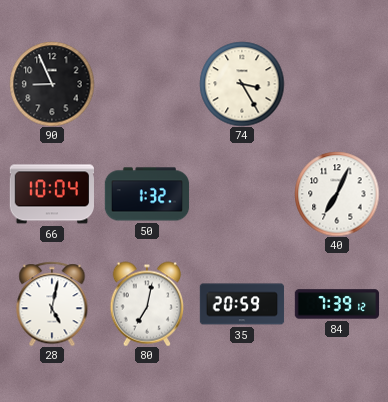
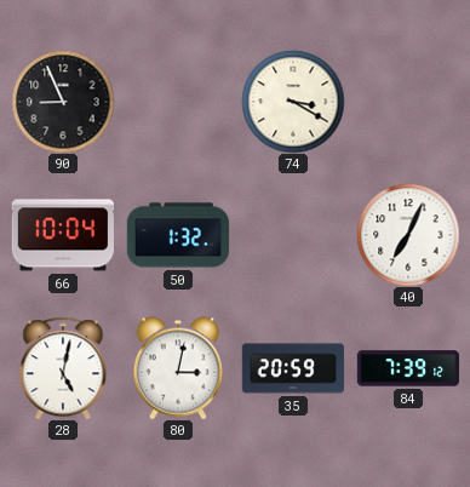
74: 3:25 -> 3:20 (293, 102)
80: 7:02 -> 3:02 (177, 368)
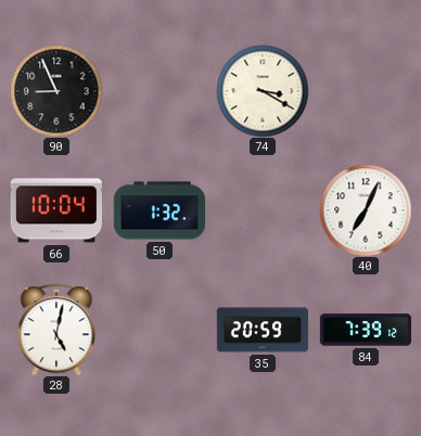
80: 3:02 -> none (177, 368)
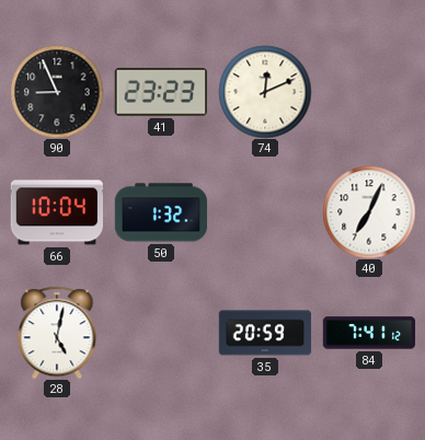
41: none -> 23:23 (160, 92)
74: 3:20 -> 12:11 (265, 92)
84: 7:39 -> 7:41 (369, 333)
